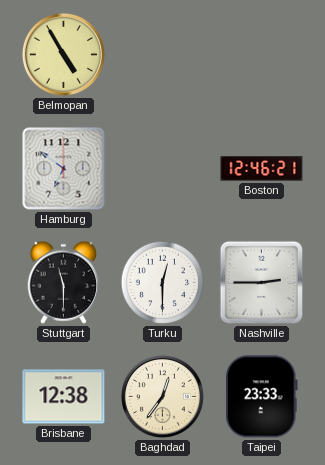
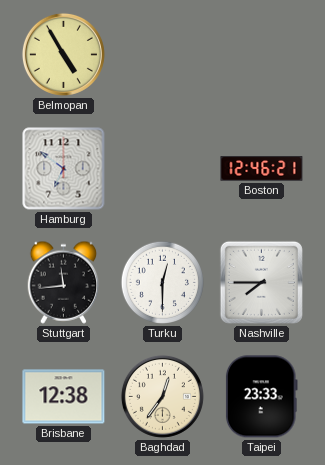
Stuttgart: 11:30 -> 11:44 (64, 282)
Nashville: 2:45 -> 7:45 (261, 282)
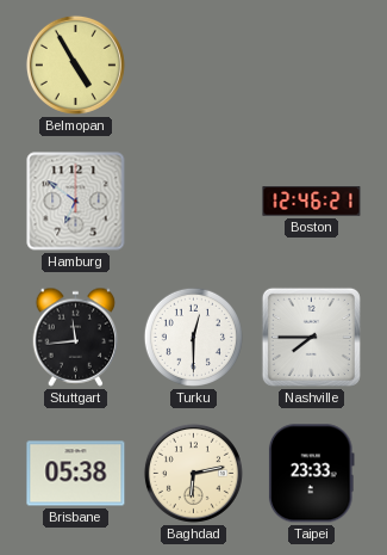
Brisbane: 12:38 -> 05:38 (76, 474)
Baghdad: 12:36 -> 6:13 (193, 473)
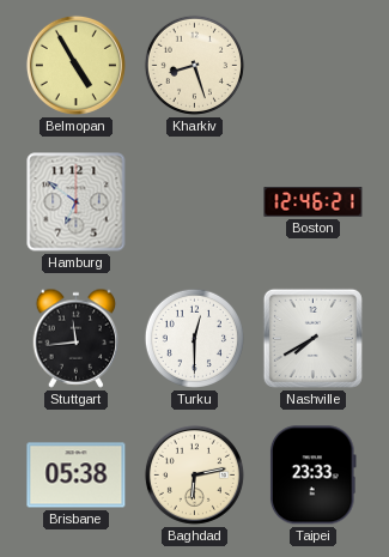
Kharkiv: none -> 8:27 (194, 65)
Nashville: 7:45 -> 7:40 (312, 338)
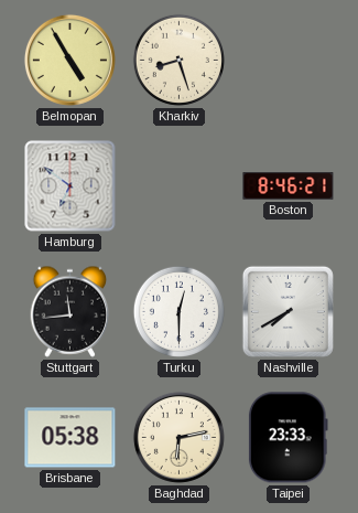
Boston: 12:46 -> 8:46 (289, 186)
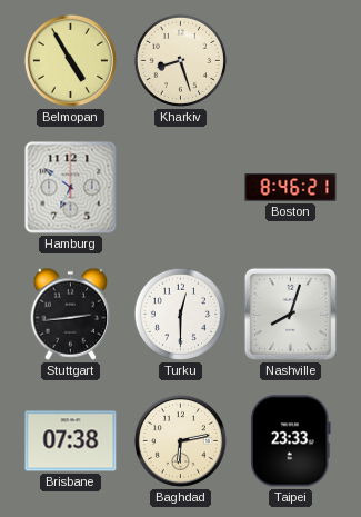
Stuttgart: 11:44 -> 2:44 (71, 314)
Nashville: 7:40 -> 8:03 (290, 314)
Brisbane: 05:38 -> 07:38 (71, 441)
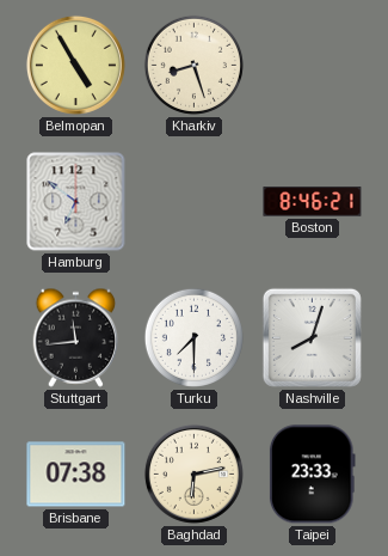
Stuttgart: 2:44 -> 11:44 (76, 337)
Turku: 12:30 -> 7:30 (193, 337)
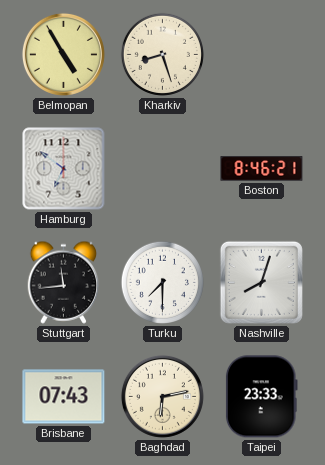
Brisbane: 07:38 -> 07:43 (64, 397)
